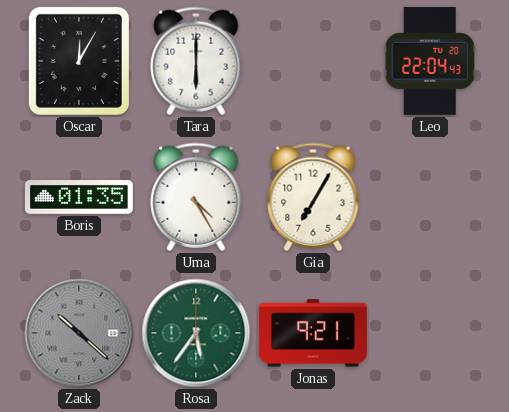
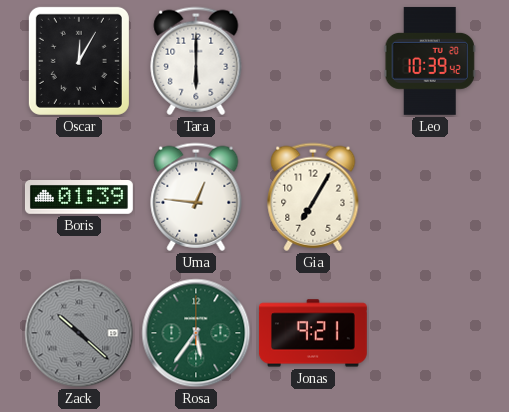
Leo: 22:04 -> 10:39 (430, 61)
Boris: 01:35 -> 01:39 (79, 198)
Uma: 4:25 -> 12:46 (196, 197)
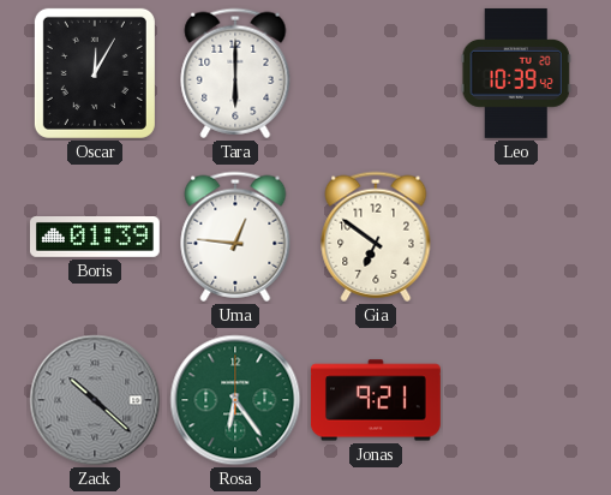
Gia: 7:05 -> 6:51 (376, 237)
Rosa: 5:36 -> 6:24 (235, 400)
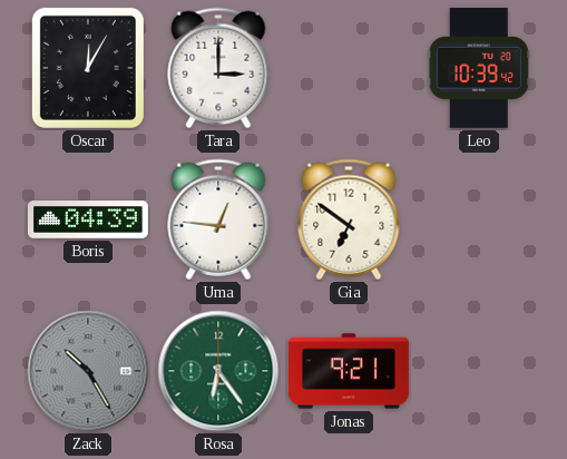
Tara: 6:00 -> 3:00 (218, 68)
Boris: 01:39 -> 04:39 (88, 221)
Zack: 10:22 -> 10:25 (88, 371)
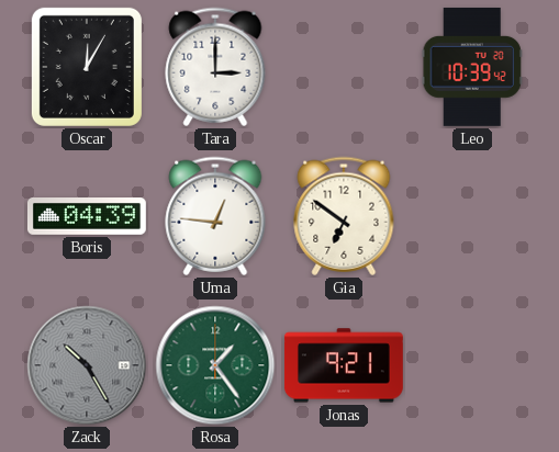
Rosa: 6:24 -> 1:24 (215, 365)
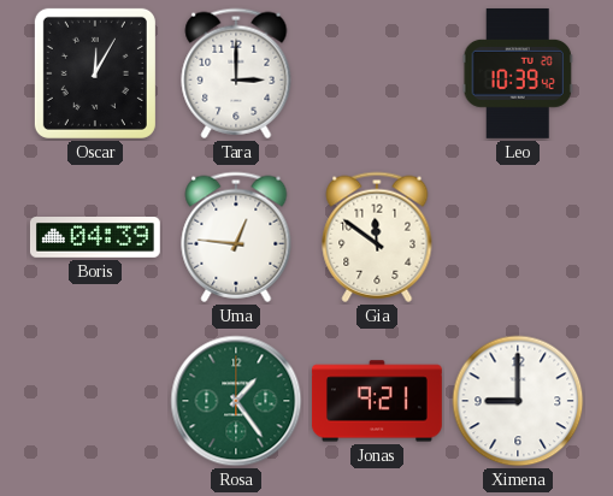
Gia: 6:51 -> 11:51 (377, 237)
Zack: 10:25 -> none (87, 365)
Ximena: none -> 9:00 (518, 401)
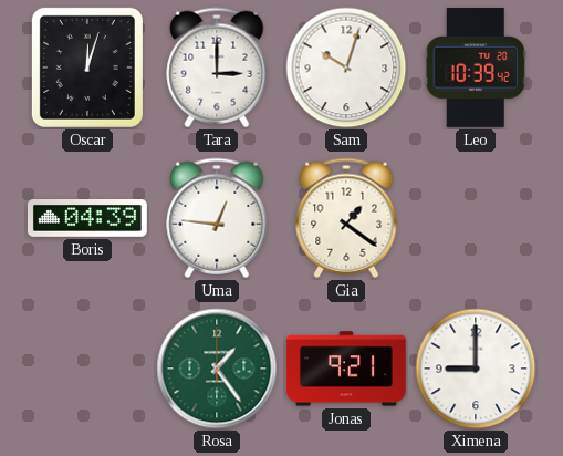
Oscar: 12:05 -> 12:03 (87, 68)
Sam: none -> 10:03 (346, 68)
Gia: 11:51 -> 1:21 (346, 218)
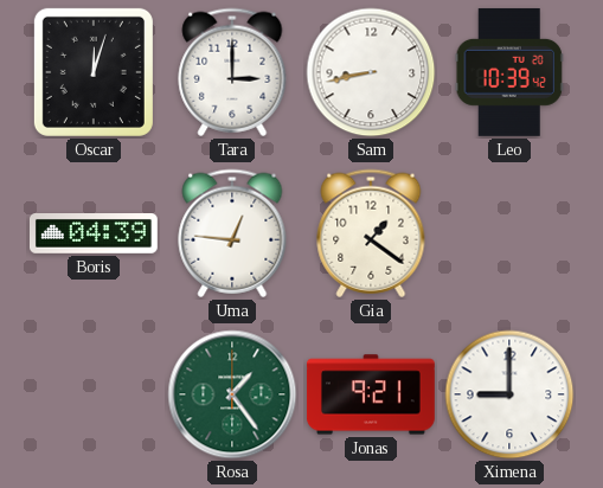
Sam: 10:03 -> 8:43 (371, 72)
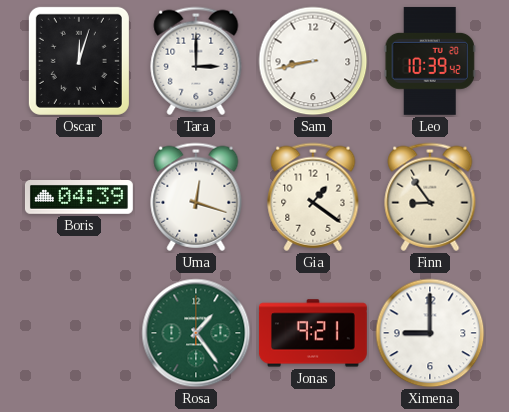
Uma: 12:46 -> 12:18 (196, 197)
Finn: none -> 8:54 (430, 197)
